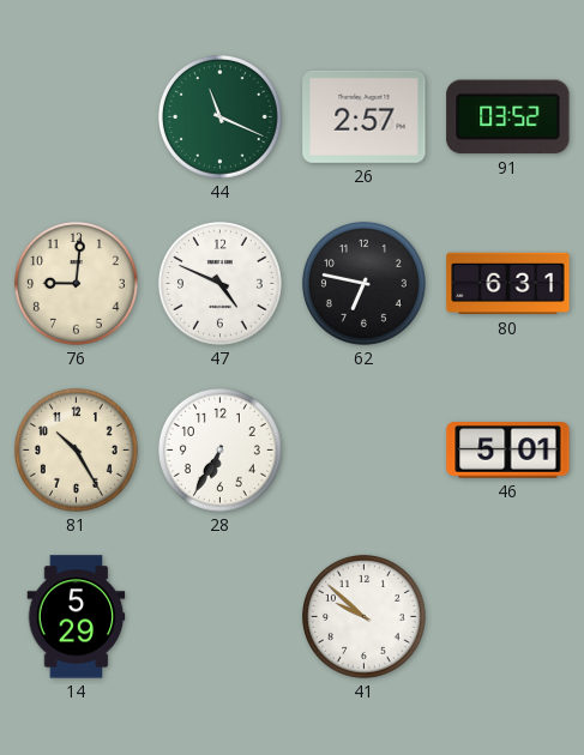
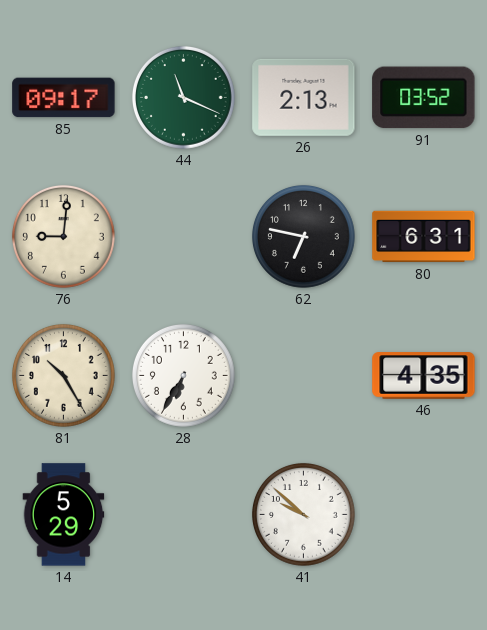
85: none -> 09:17 (64, 98)
26: 2:57 -> 2:13 (304, 97)
47: 4:49 -> none (219, 283)
46: 5:01 -> 4:35 (424, 376)
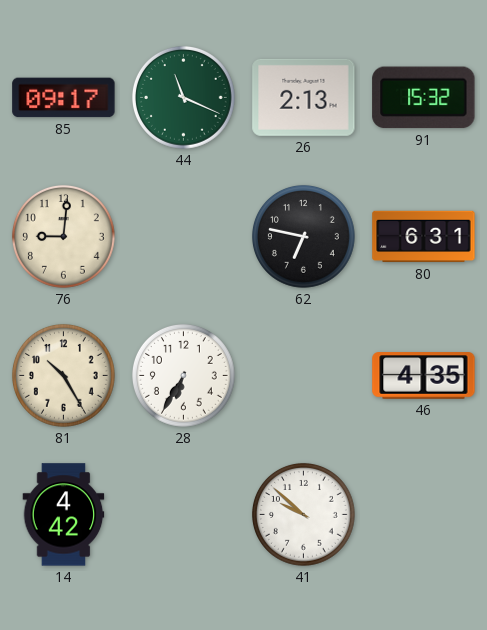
91: 03:52 -> 15:32 (424, 98)
14: 5:29 -> 4:42 (64, 515)
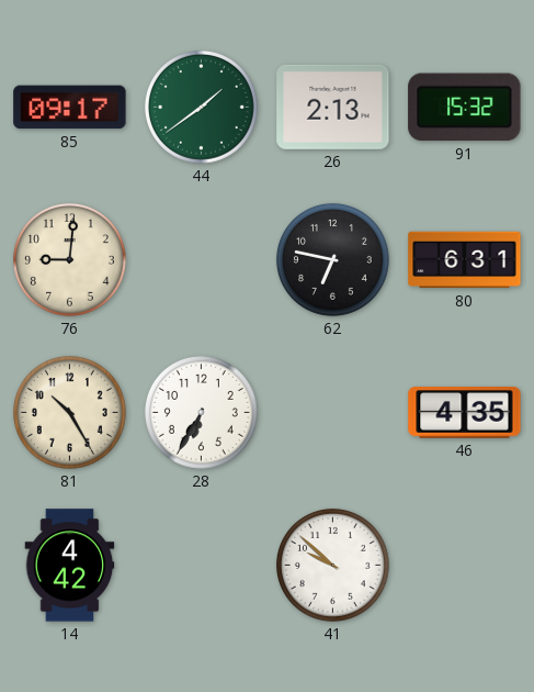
44: 11:19 -> 1:39 (201, 107)
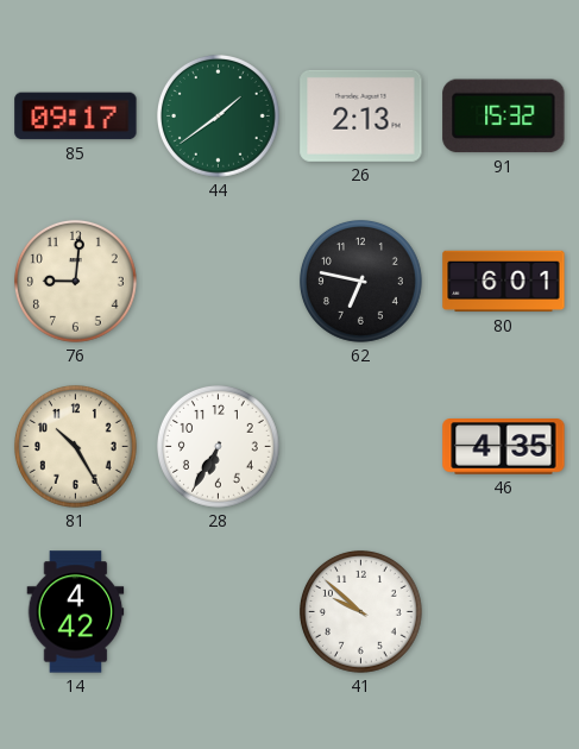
80: 6:31 -> 6:01 (504, 282)
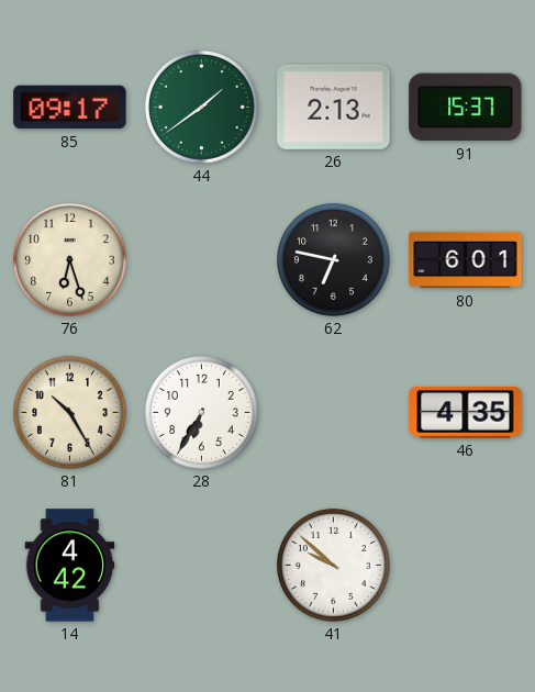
91: 15:32 -> 15:37 (466, 108)
76: 9:01 -> 6:27 (69, 259)
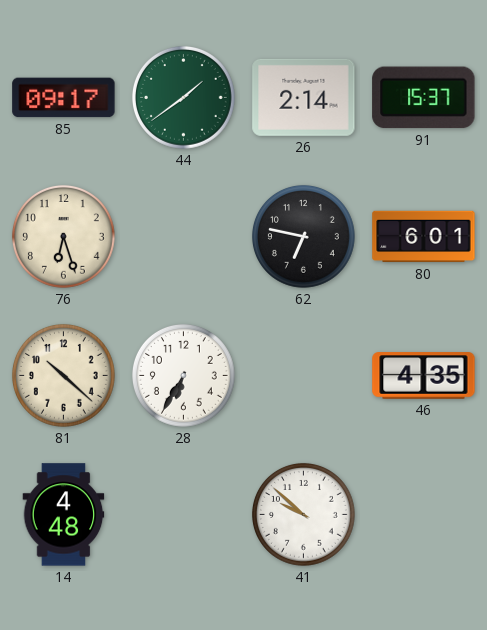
26: 2:13 -> 2:14 (304, 97)
81: 10:25 -> 10:22 (63, 375)
14: 4:42 -> 4:48 (64, 515)
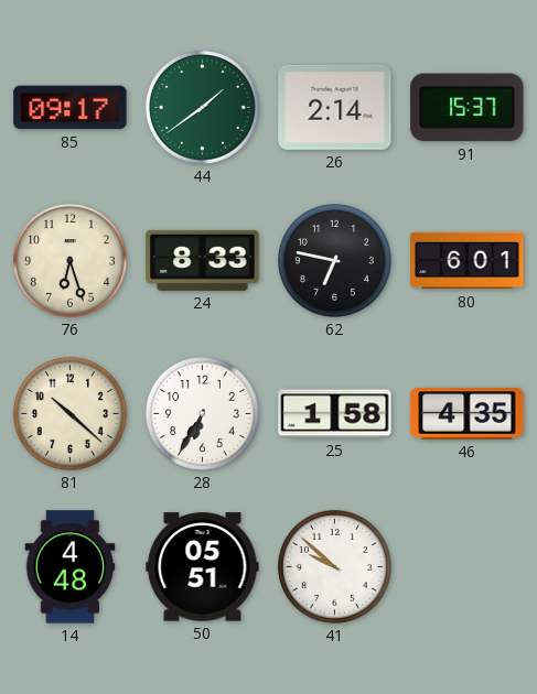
24: none -> 8:33 (203, 260)
25: none -> 1:58 (335, 414)
50: none -> 05:51 (203, 567)
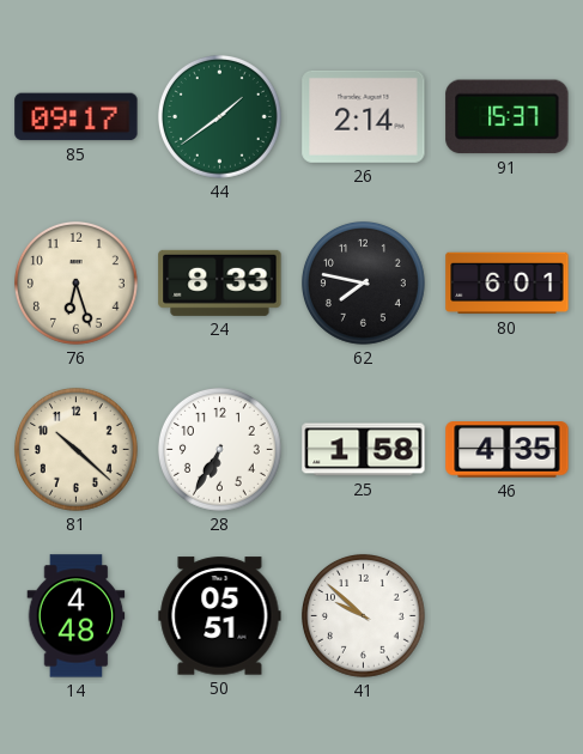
62: 6:47 -> 7:47 (363, 282)
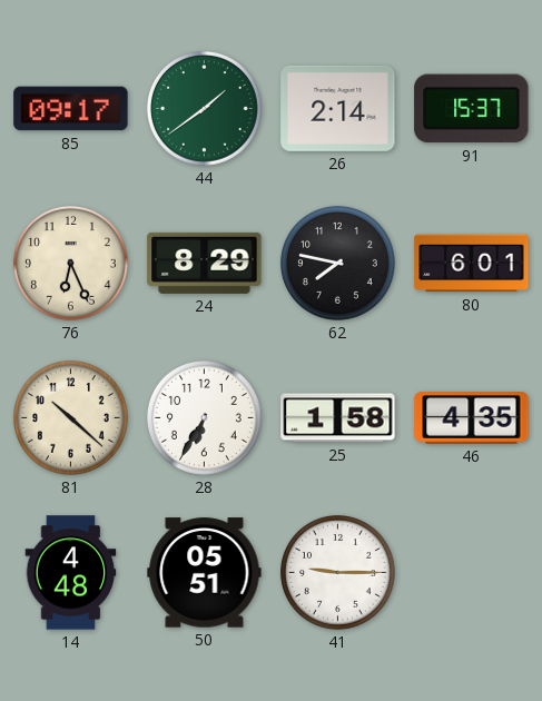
76: 6:27 -> 6:26 (70, 263)
24: 8:33 -> 8:29 (205, 263)
41: 9:52 -> 9:15 (337, 572)
